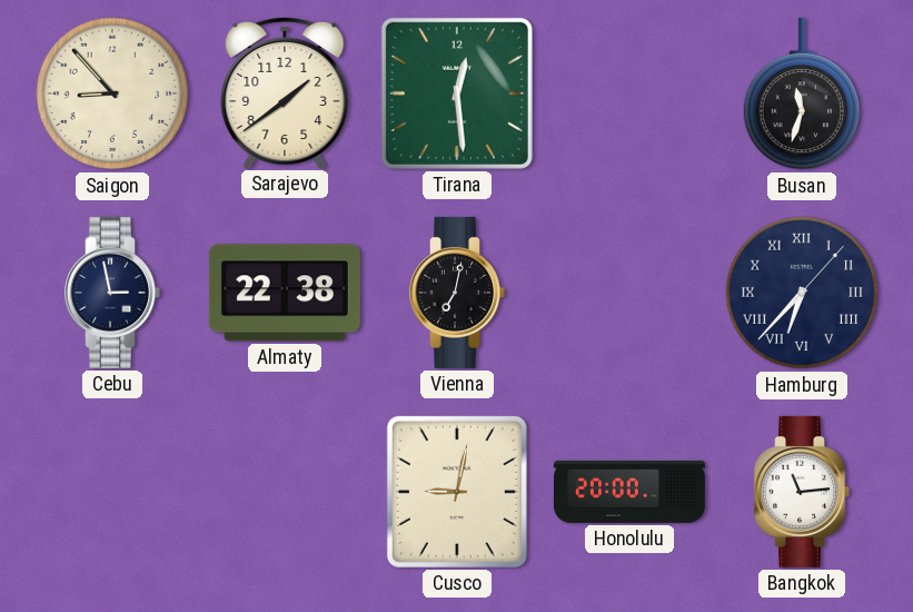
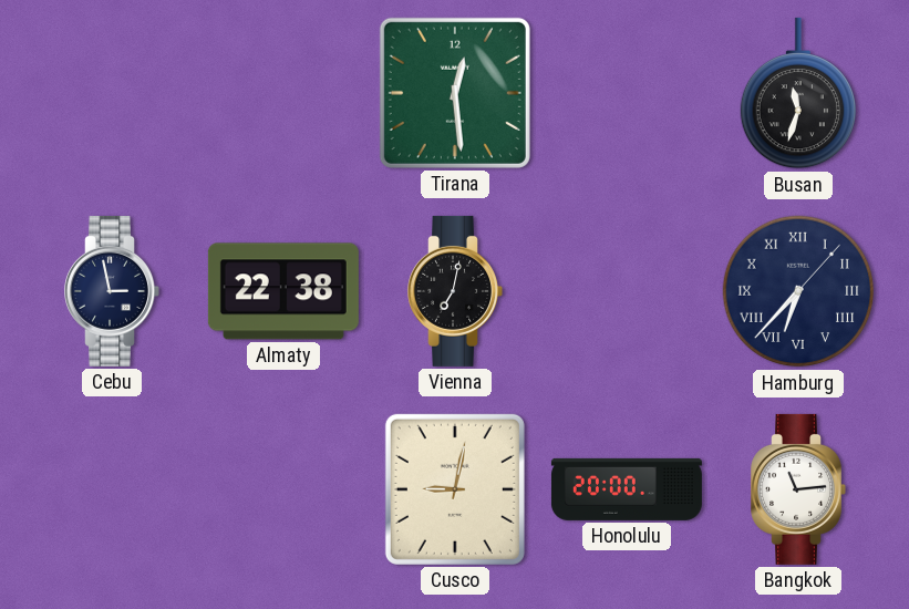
Saigon: 8:53 -> none (112, 93)
Sarajevo: 1:39 -> none (285, 92)
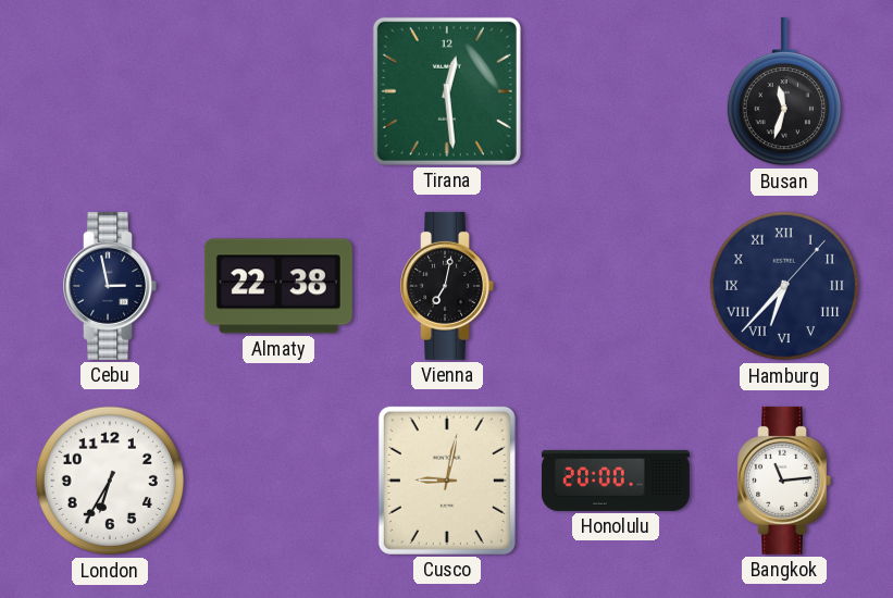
London: none -> 6:35 (110, 481)
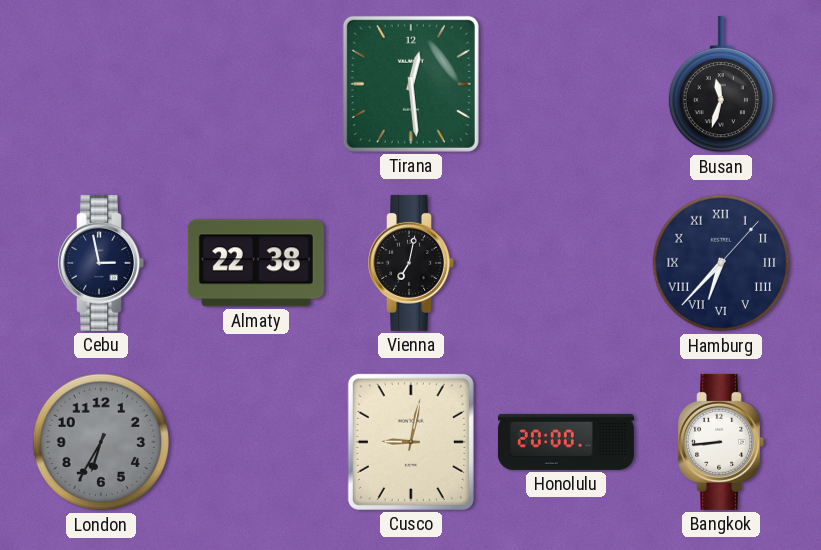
London dial: white -> grey (101, 442)
Bangkok: 11:14 -> 8:44 (721, 442)
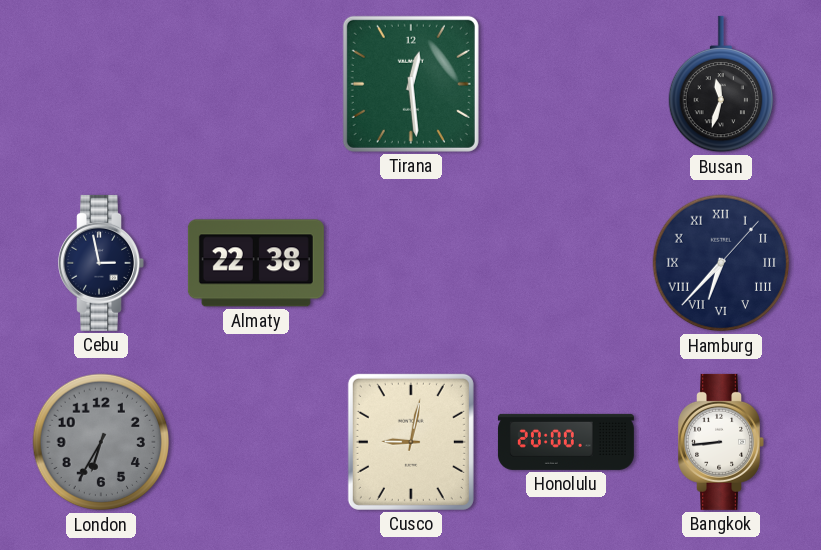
Vienna: 7:02 -> none (411, 263)
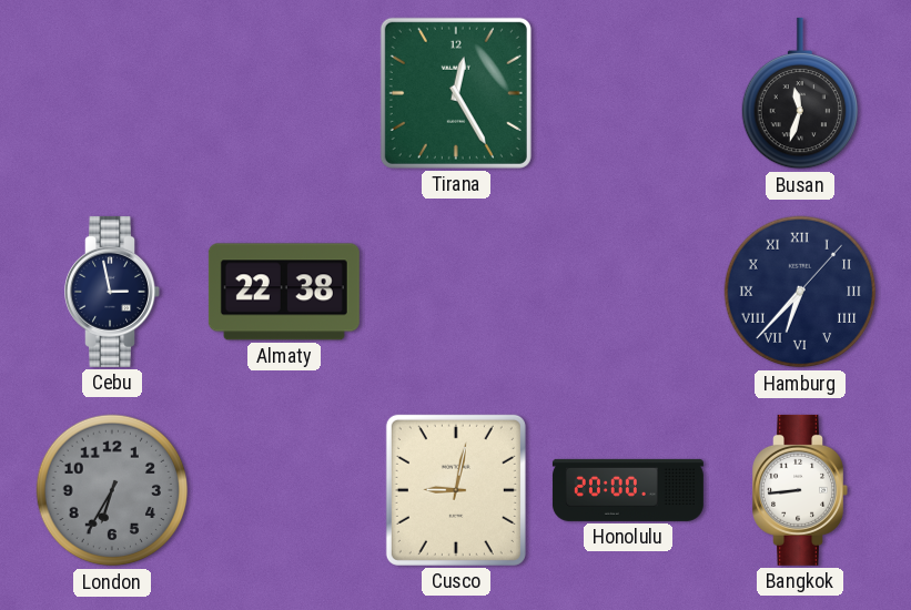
Tirana: 12:29 -> 12:25 (456, 93)
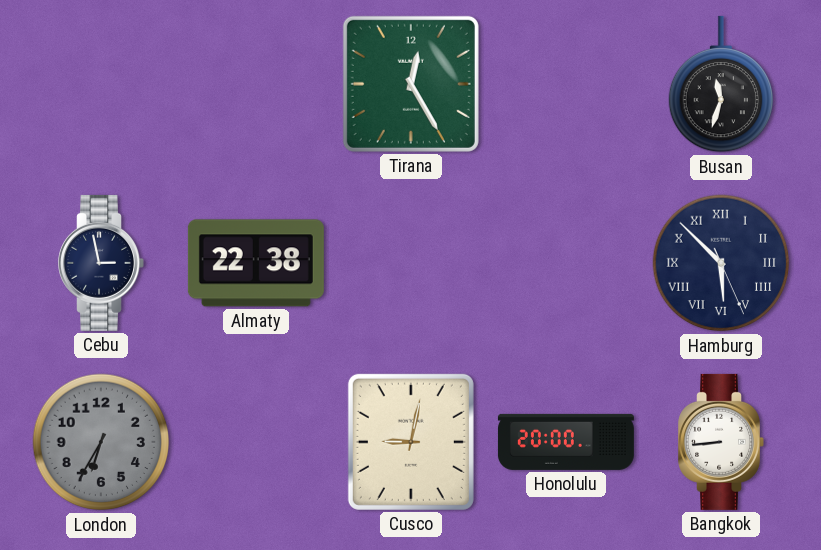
Hamburg: 6:37 -> 5:52 (721, 263)
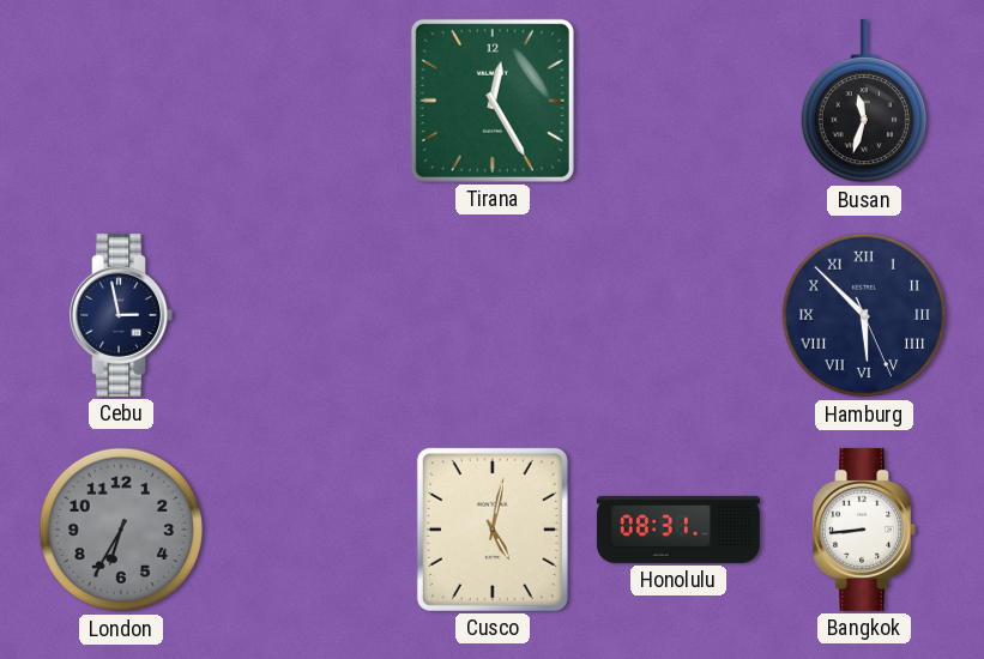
Almaty: 22:38 -> none (256, 263)
Cusco: 9:02 -> 5:02 (493, 530)
Honolulu: 20:00 -> 08:31 (678, 530)
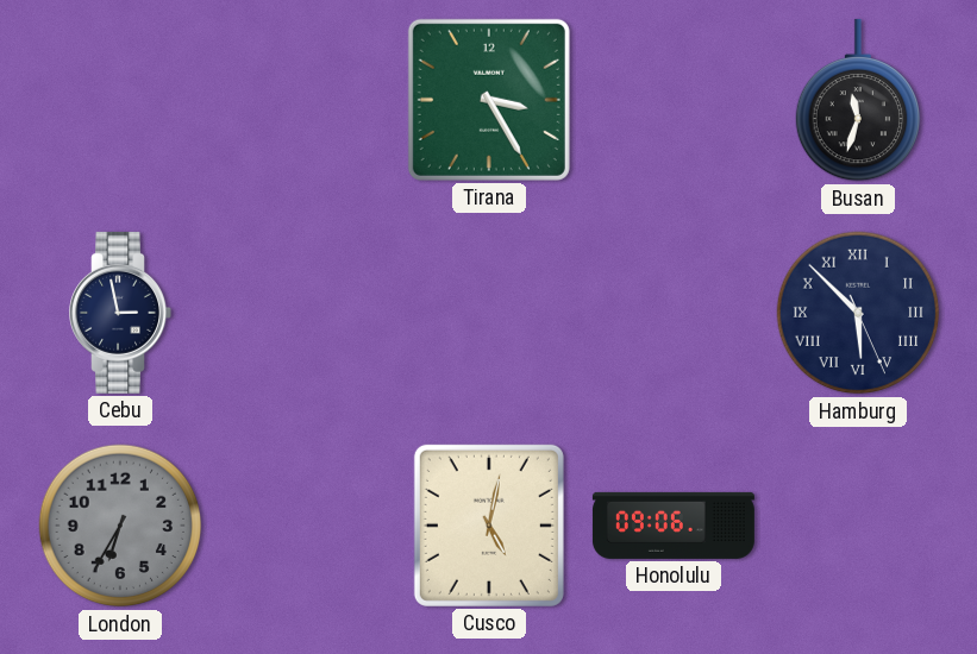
Tirana: 12:25 -> 3:25 (489, 100)
Honolulu: 08:31 -> 09:06 (674, 526)
Bangkok: 8:44 -> none (864, 530)
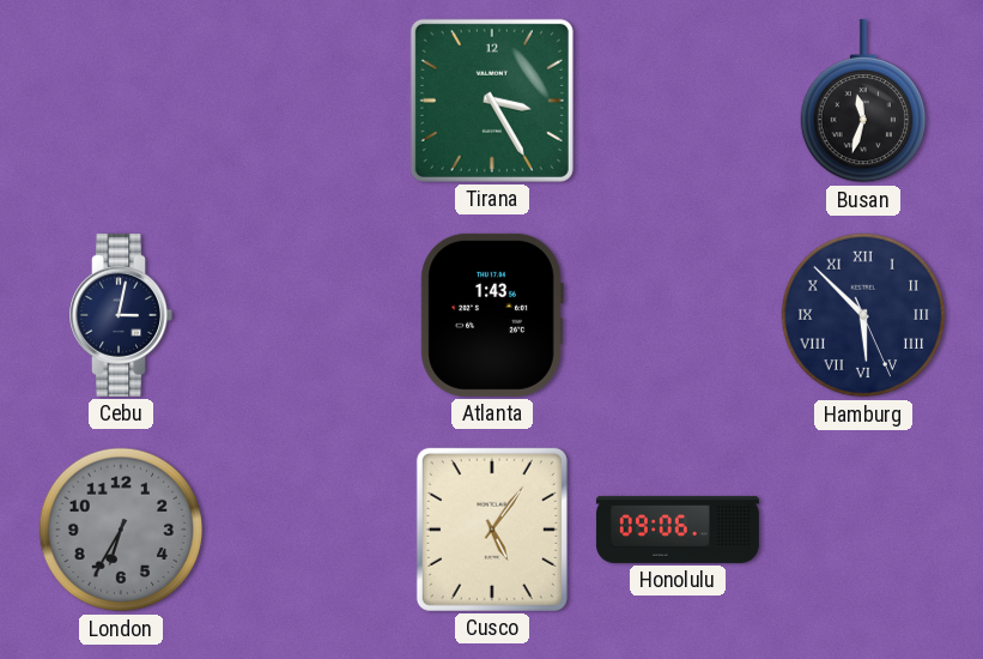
Cebu: 2:58 -> 3:02 (121, 315)
Atlanta: none -> 1:43 (492, 315)
Cusco: 5:02 -> 5:06 (492, 530)
